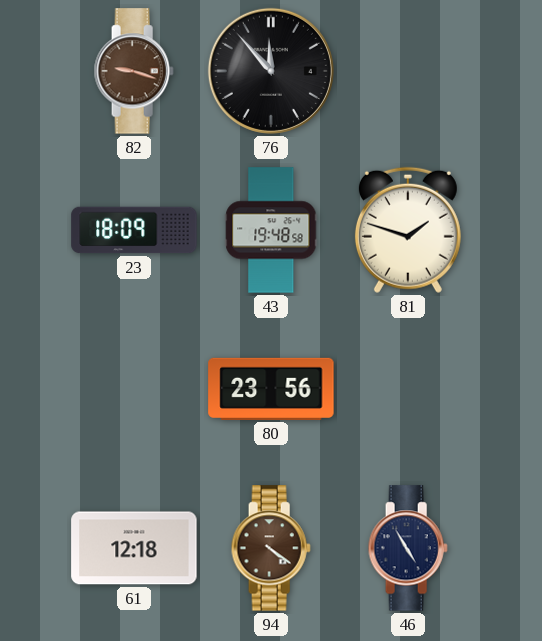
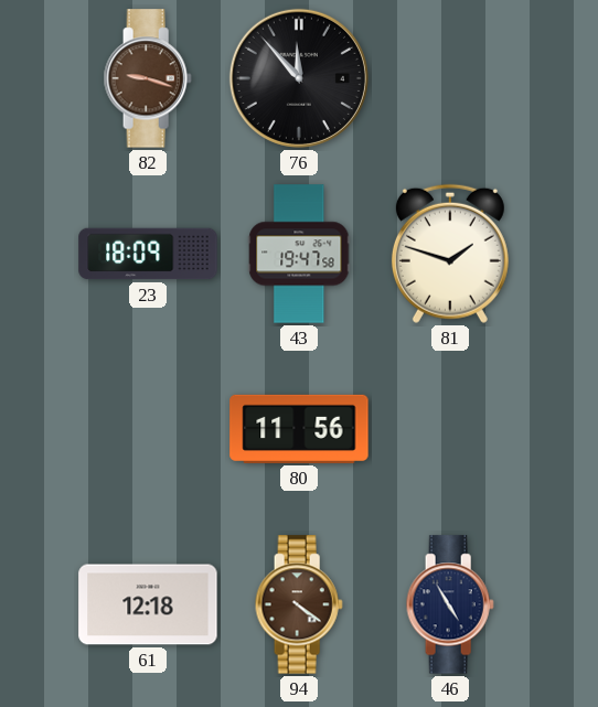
43: 19:48 -> 19:47 (299, 254)
80: 23:56 -> 11:56 (299, 429)
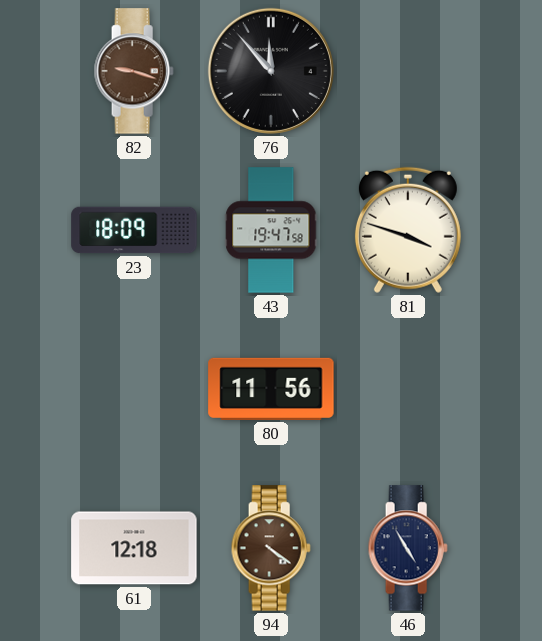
81: 1:48 -> 3:48 (408, 230)
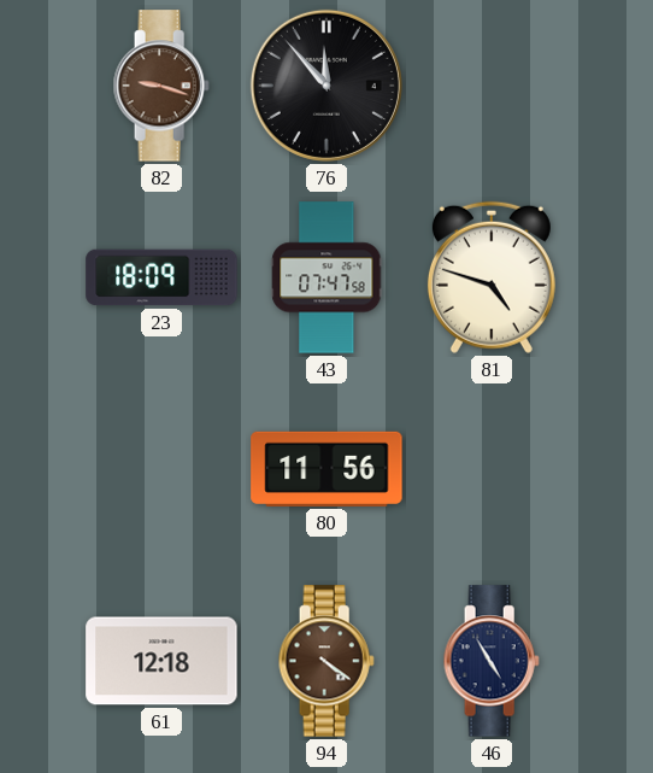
43: 19:47 -> 07:47 (326, 277)
81: 3:48 -> 4:48 (492, 277)
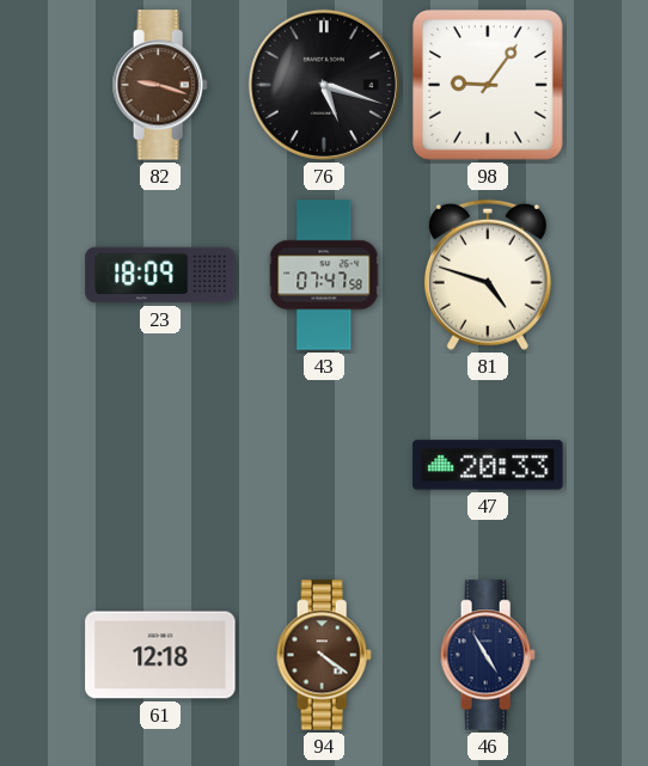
76: 11:53 -> 5:18 (324, 85)
98: none -> 9:06 (489, 86)
80: 11:56 -> none (326, 469)
47: none -> 20:33 (488, 465)
